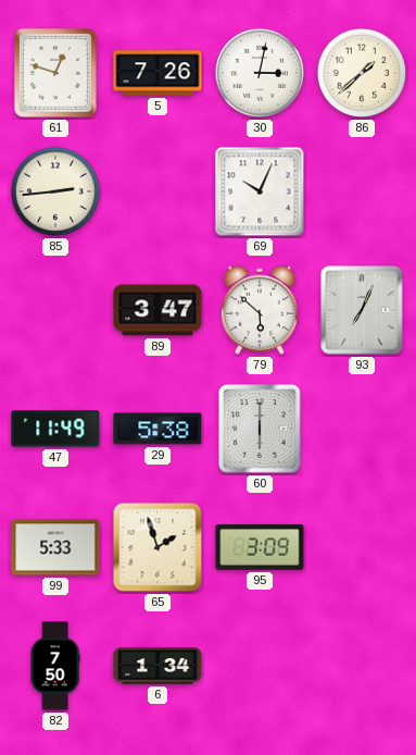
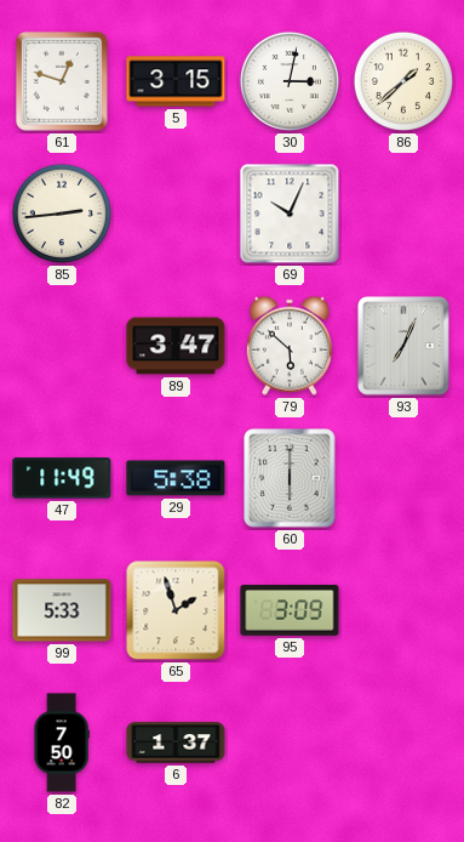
5: 7:26 -> 3:15 (176, 81)
6: 1:34 -> 1:37 (176, 743)
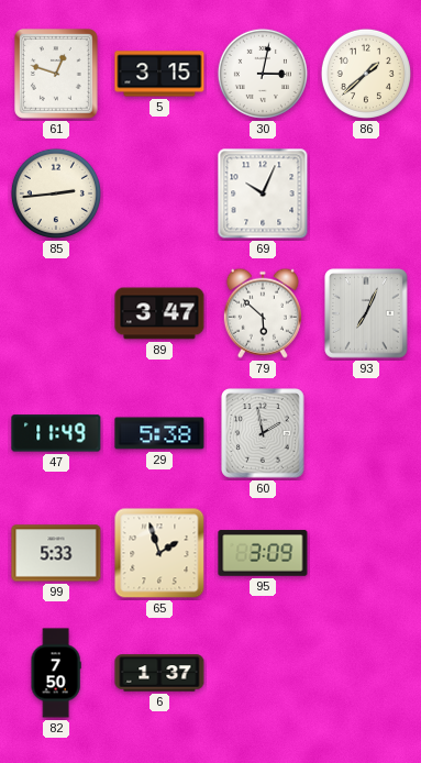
60: 6:00 -> 1:58 (264, 433)
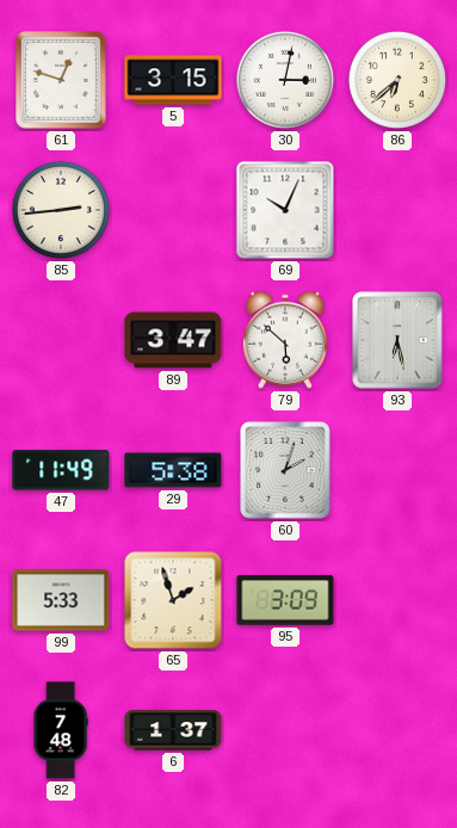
86: 1:38 -> 6:38 (397, 80)
93: 7:04 -> 6:28 (399, 340)
60: 1:58 -> 2:03 (286, 470)
82: 7:50 -> 7:48 (61, 730)
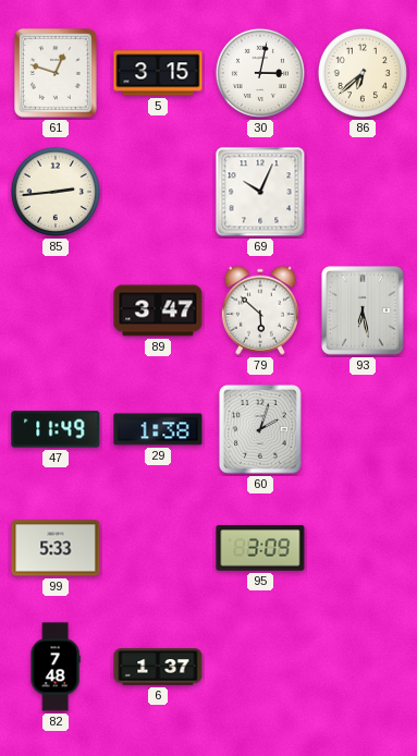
29: 5:38 -> 1:38 (158, 429)
65: 1:57 -> none (173, 600)
